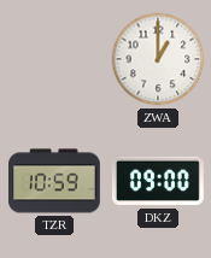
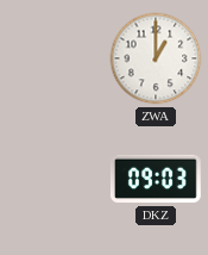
TZR: 10:59 -> none (55, 181)
DKZ: 09:00 -> 09:03 (156, 179)
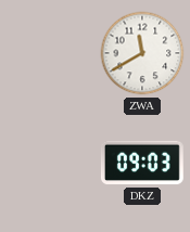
ZWA: 1:00 -> 11:40 (142, 53)
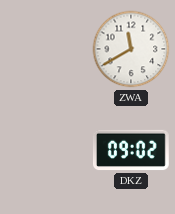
DKZ: 09:03 -> 09:02 (131, 150)
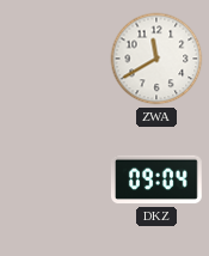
DKZ: 09:02 -> 09:04 (156, 179)
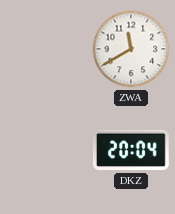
DKZ: 09:04 -> 20:04 (131, 150)
